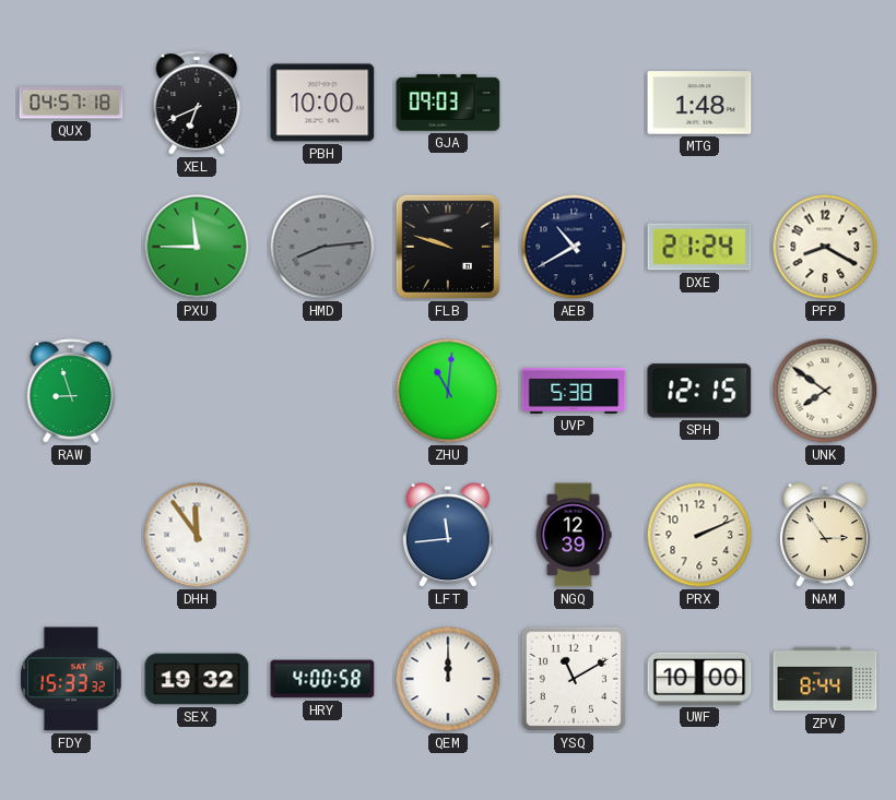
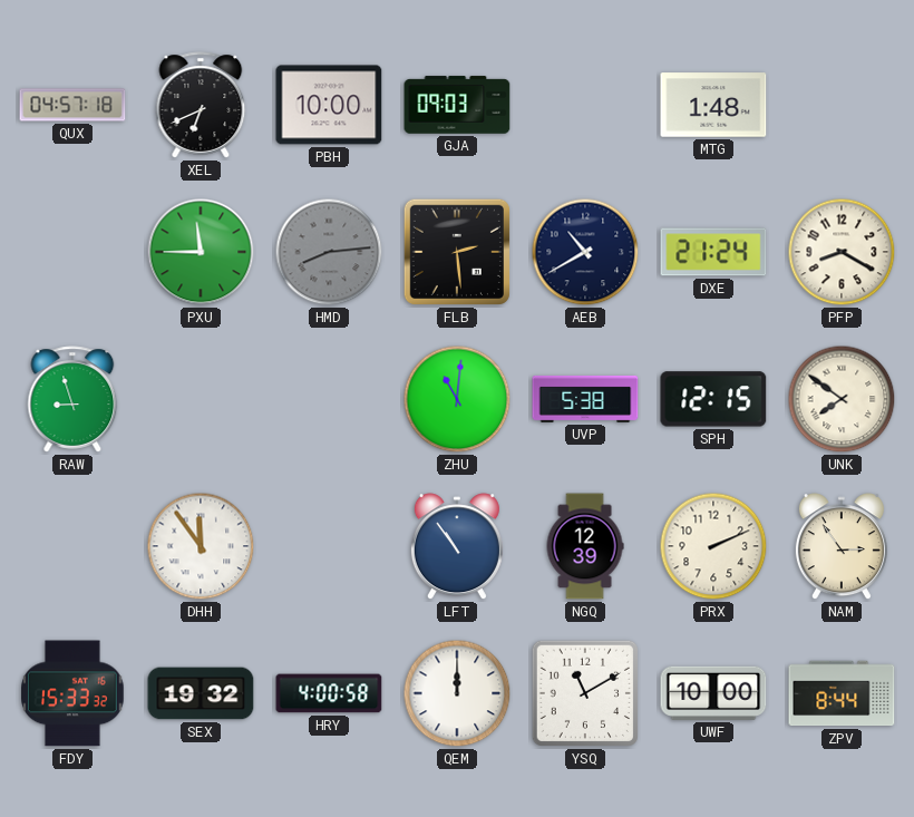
FLB: 9:48 -> 2:29 (457, 252)
LFT: 11:44 -> 10:54 (457, 547)
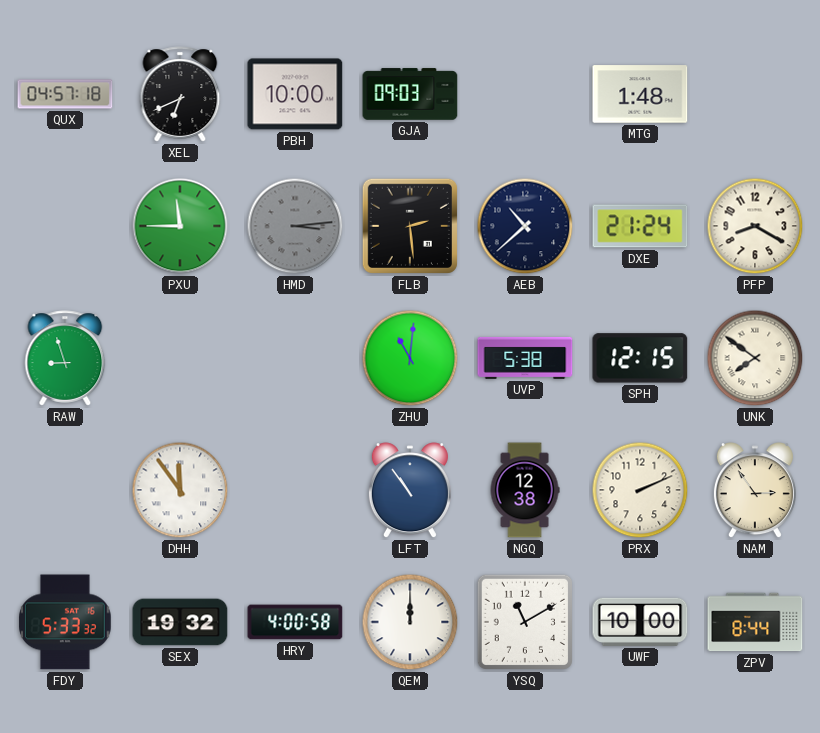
HMD: 8:14 -> 3:14 (295, 226)
AEB: 10:40 -> 10:38 (525, 226)
NGQ: 12:39 -> 12:38 (525, 490)
FDY: 15:33 -> 5:33 (65, 622)
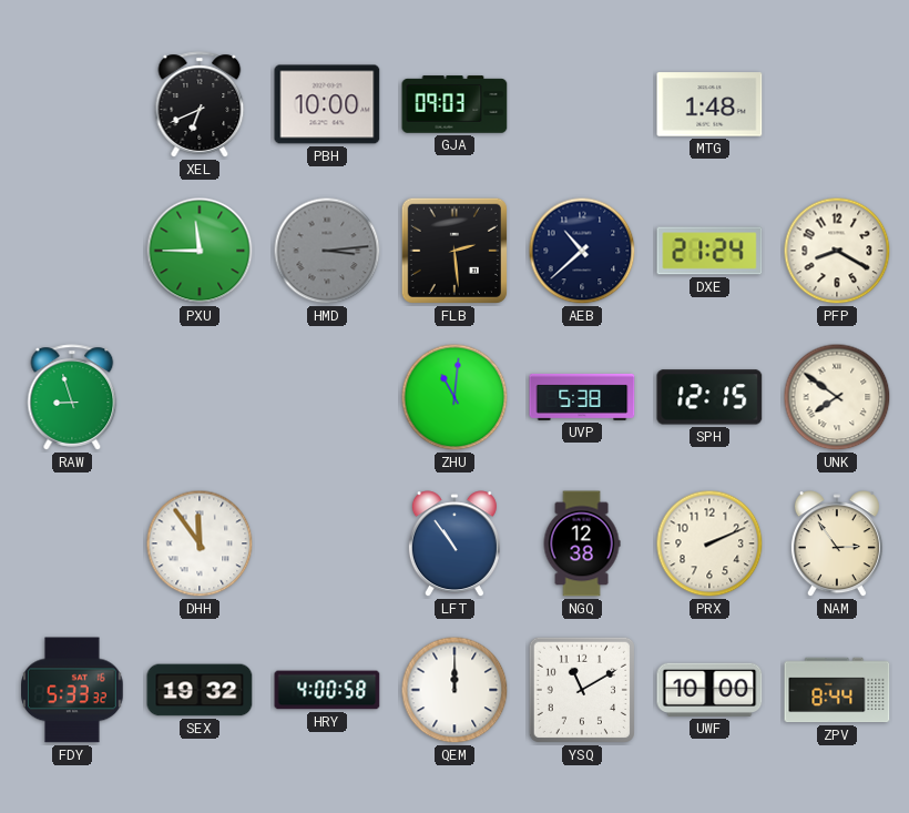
QUX: 04:57 -> none (65, 94)
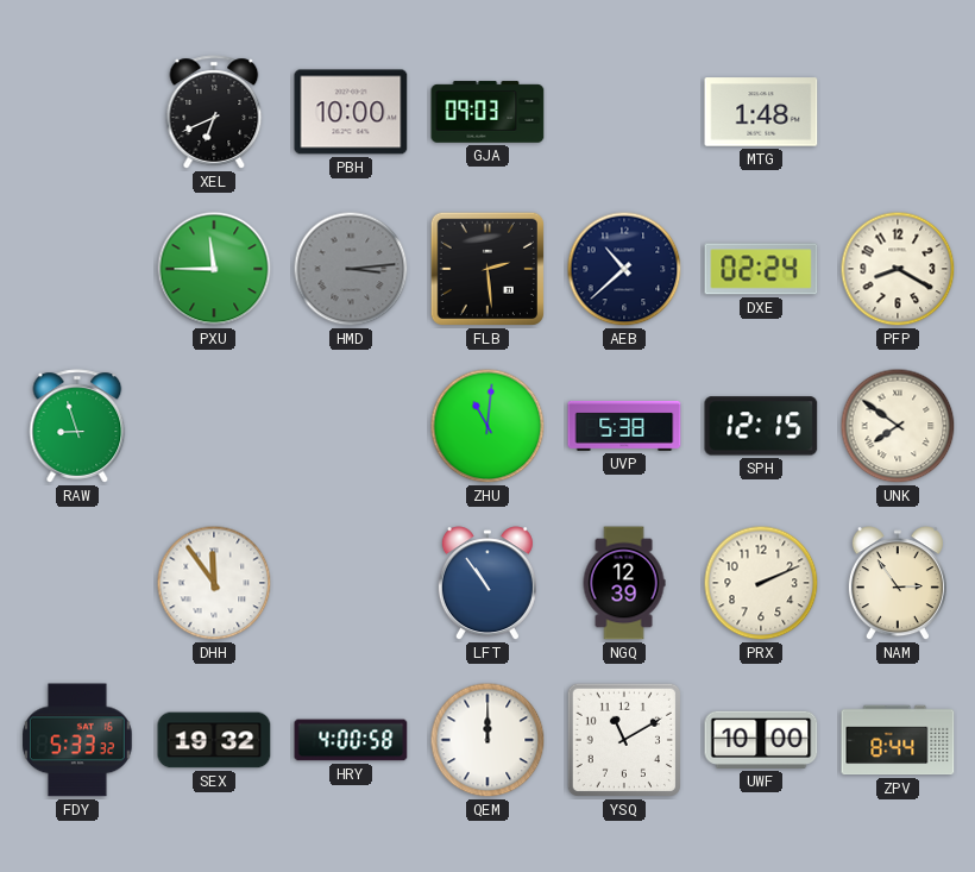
DXE: 21:24 -> 02:24 (761, 269)
NGQ: 12:38 -> 12:39 (624, 583)
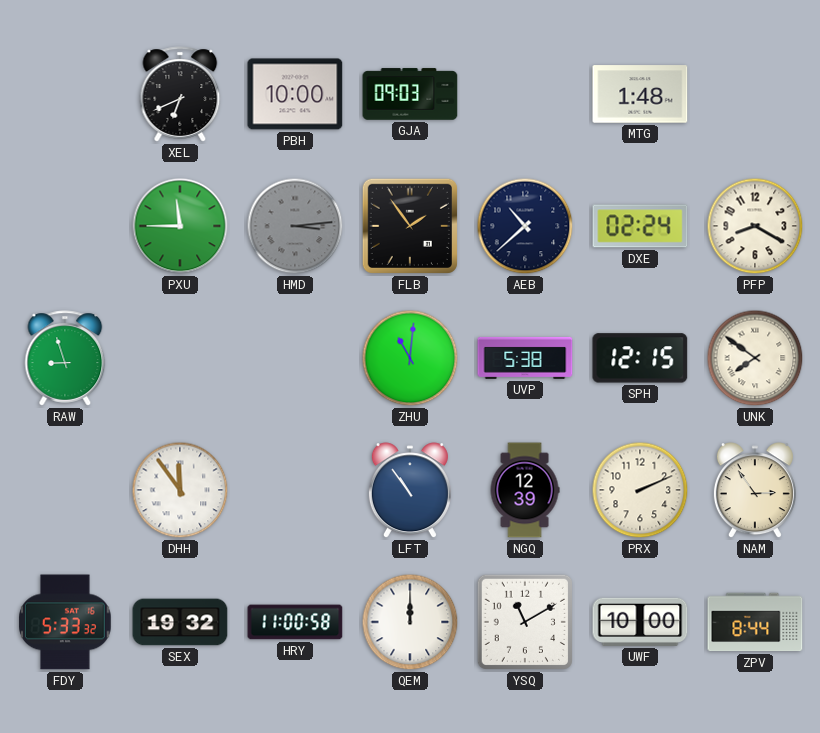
FLB: 2:29 -> 1:54 (410, 226)
HRY: 4:00 -> 11:00 (295, 622)
